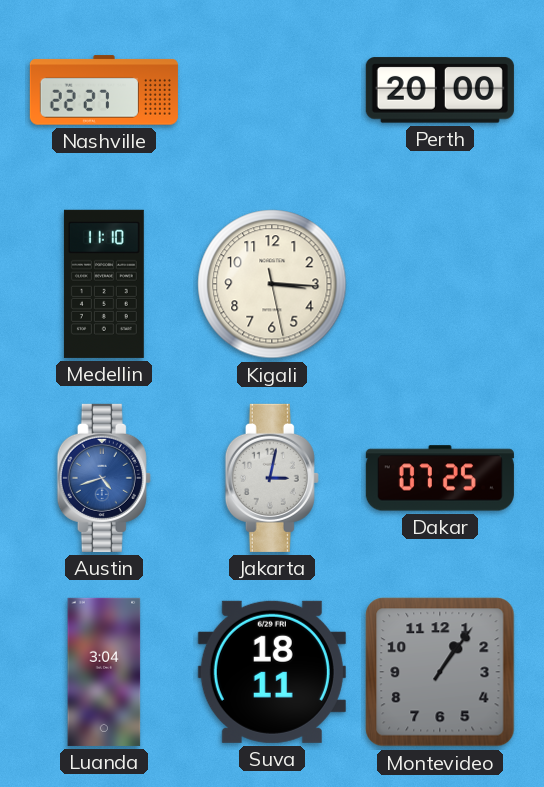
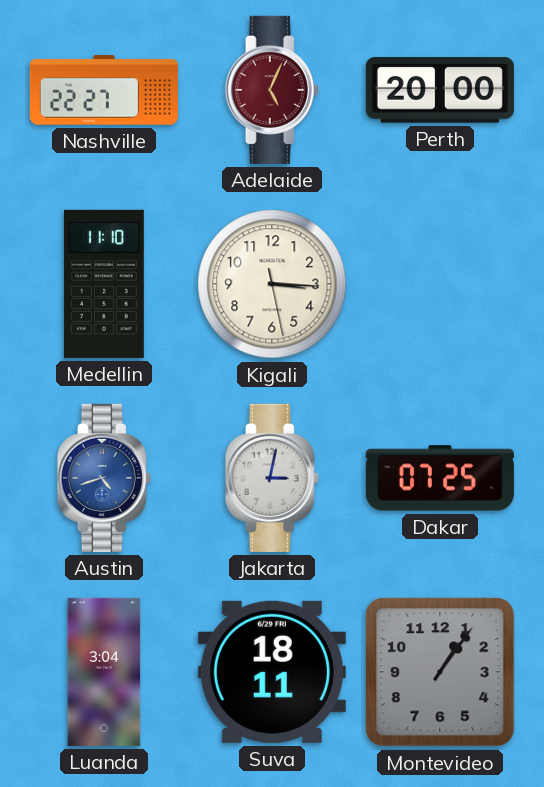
Adelaide: none -> 5:04 (272, 90)
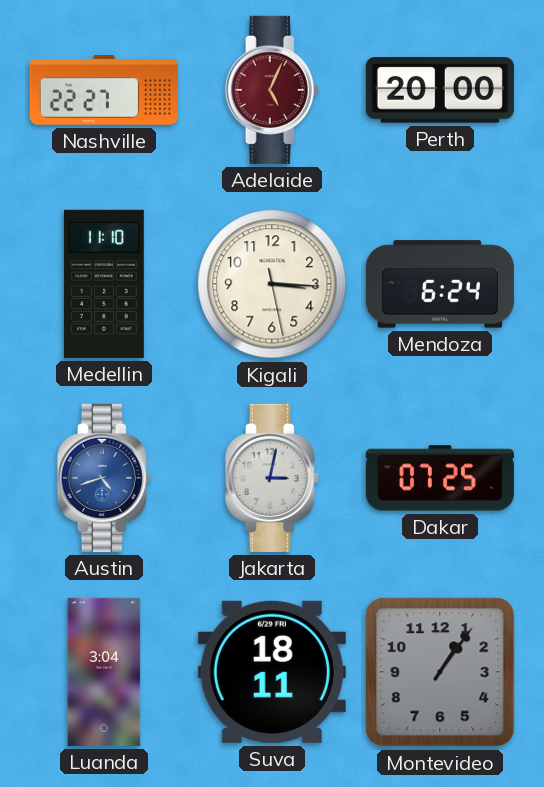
Mendoza: none -> 6:24 (440, 284)
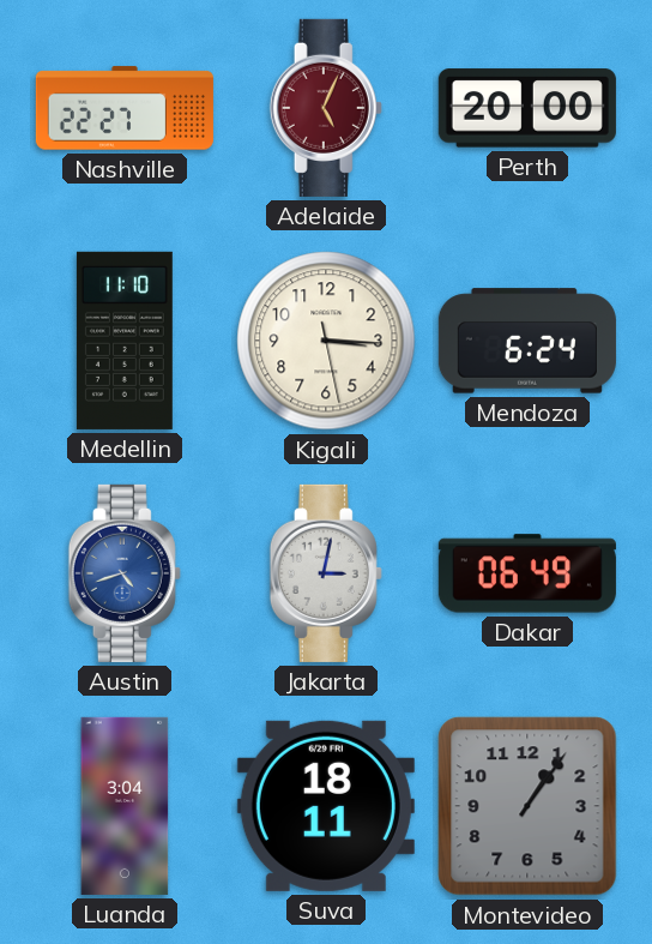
Dakar: 07:25 -> 06:49 (527, 573)
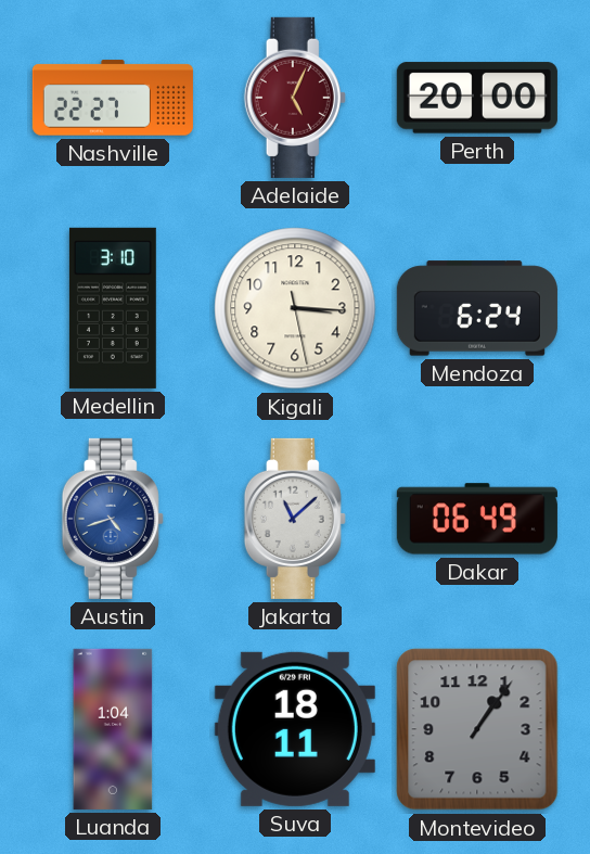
Medellin: 11:10 -> 3:10 (113, 308)
Jakarta: 3:02 -> 11:08 (295, 519)
Luanda: 3:04 -> 1:04 (113, 729)
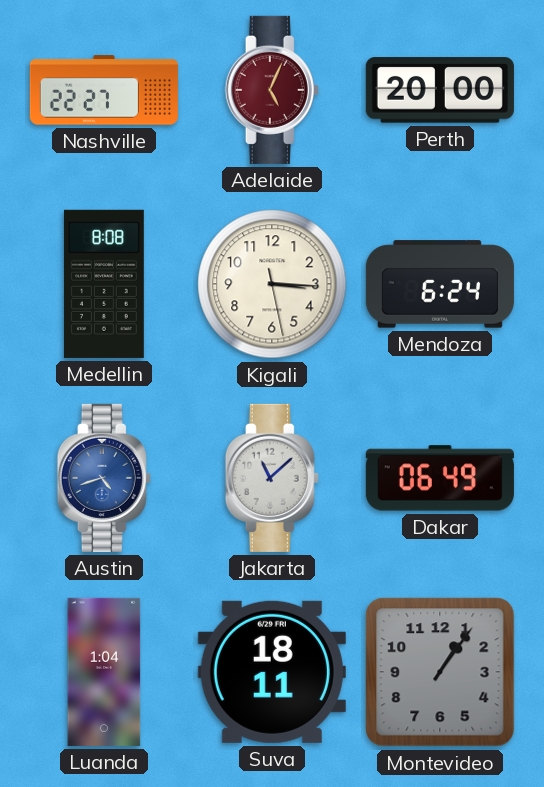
Medellin: 3:10 -> 8:08 (104, 284)
